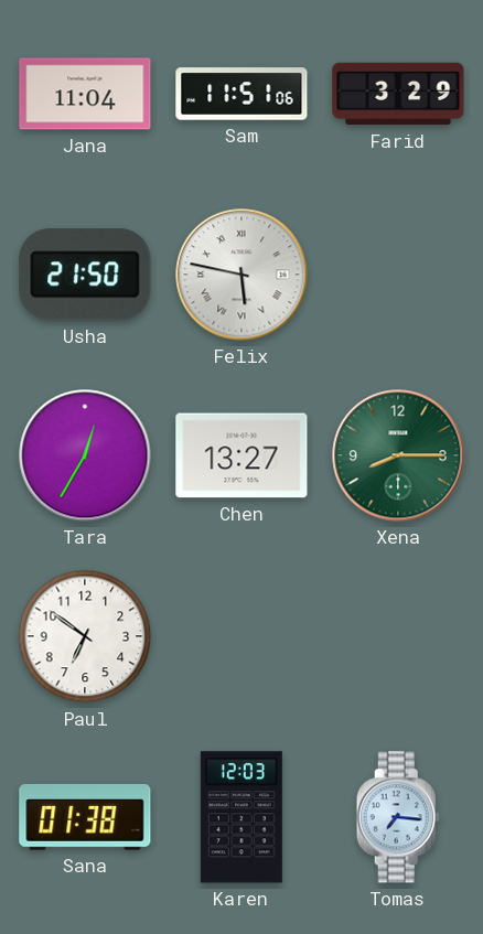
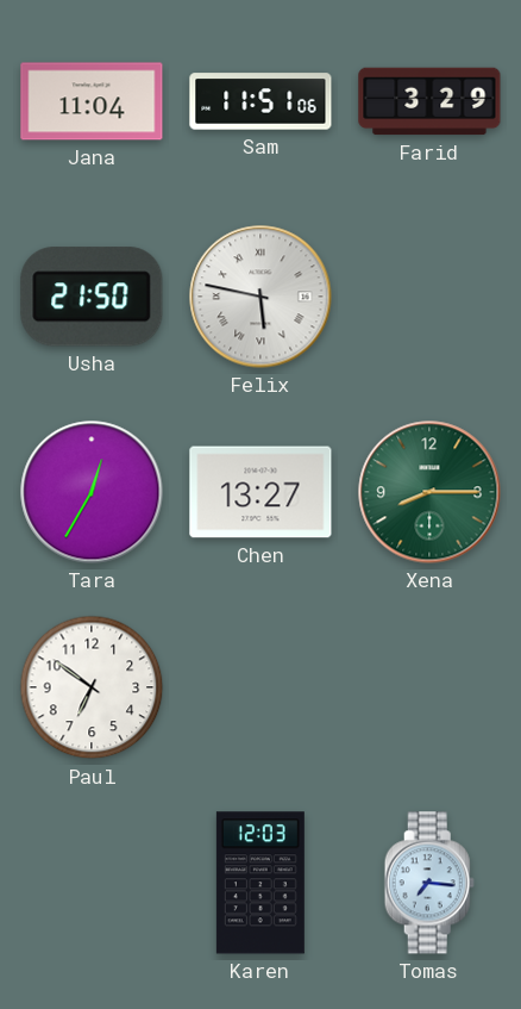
Sana: 01:38 -> none (85, 817)
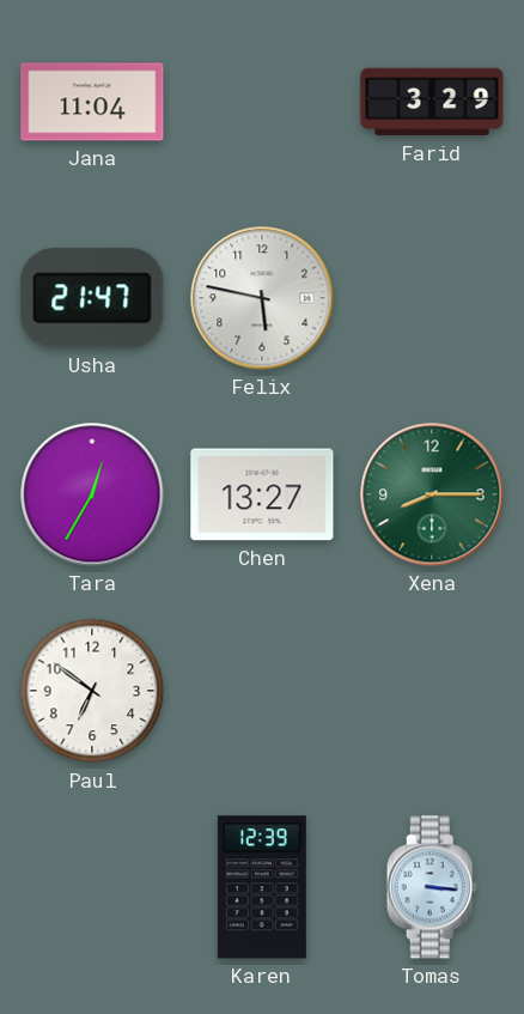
Sam: 11:51 -> none (260, 101)
Usha: 21:50 -> 21:47 (92, 298)
Felix numerals: Roman -> Arabic (262, 298)
Karen: 12:03 -> 12:39 (262, 887)
Tomas: 7:16 -> 3:16 (432, 887)
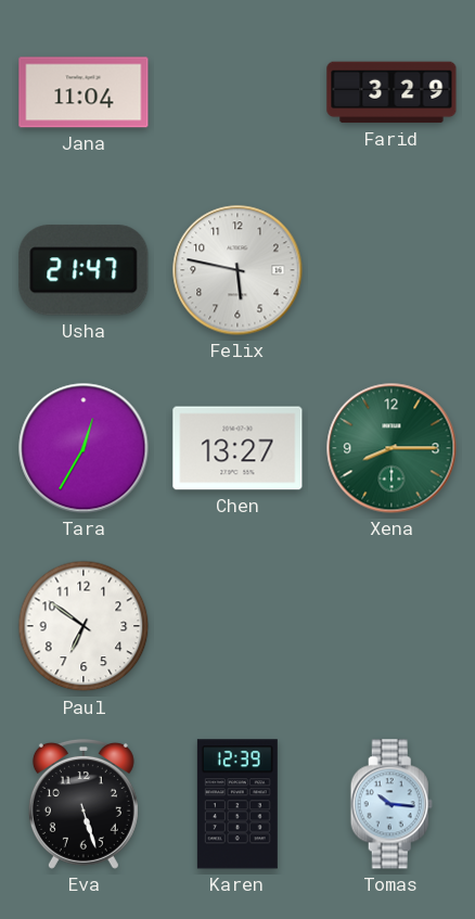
Eva: none -> 5:27 (84, 804)
Tomas: 3:16 -> 10:16 (391, 804)
